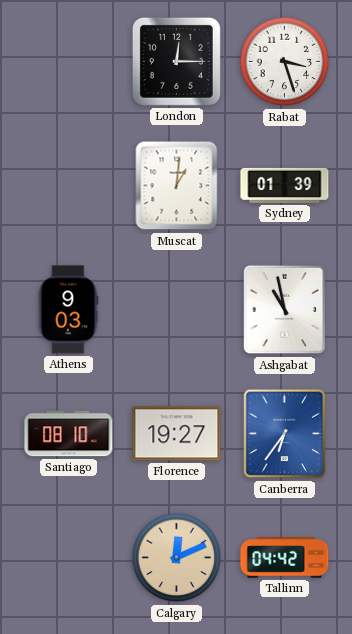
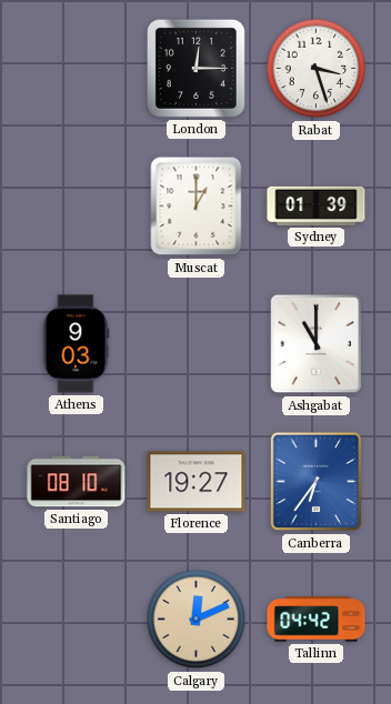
Muscat: 1:01 -> 1:00 (197, 207)
Ashgabat: 10:58 -> 11:00 (317, 344)
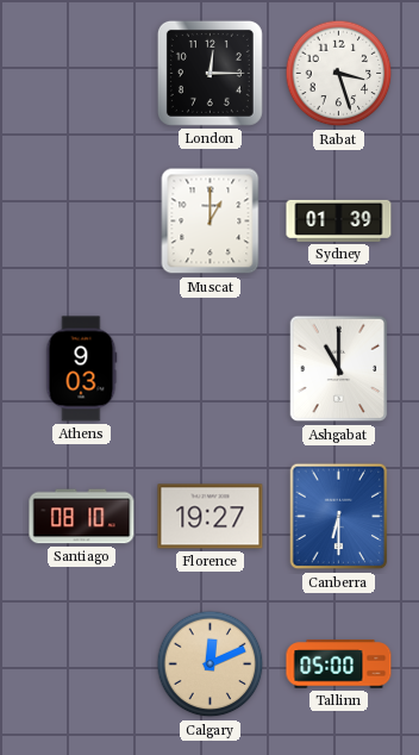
Canberra: 6:36 -> 6:30 (339, 517)
Tallinn: 04:42 -> 05:00 (339, 664)
